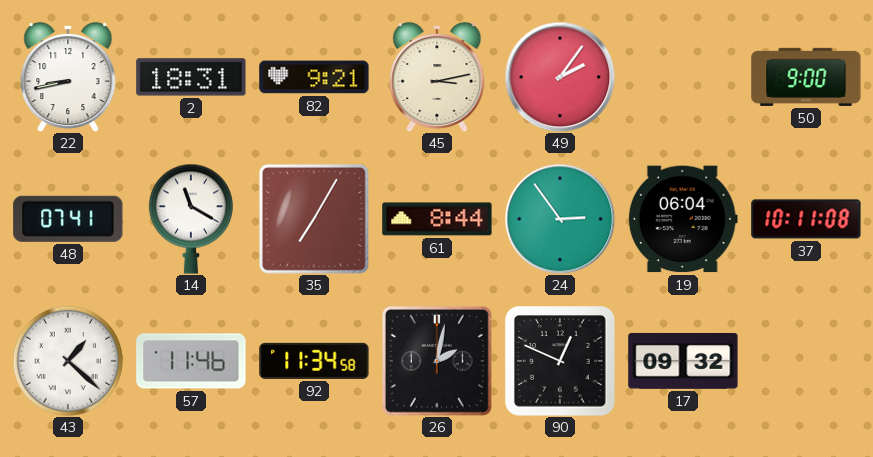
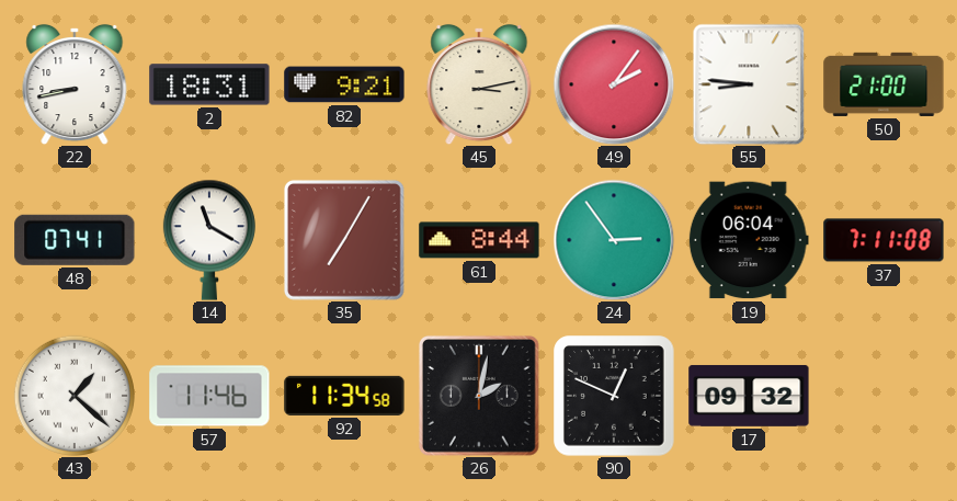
55: none -> 8:46 (749, 84)
50: 9:00 -> 21:00 (884, 84)
37: 10:11 -> 7:11 (884, 240)
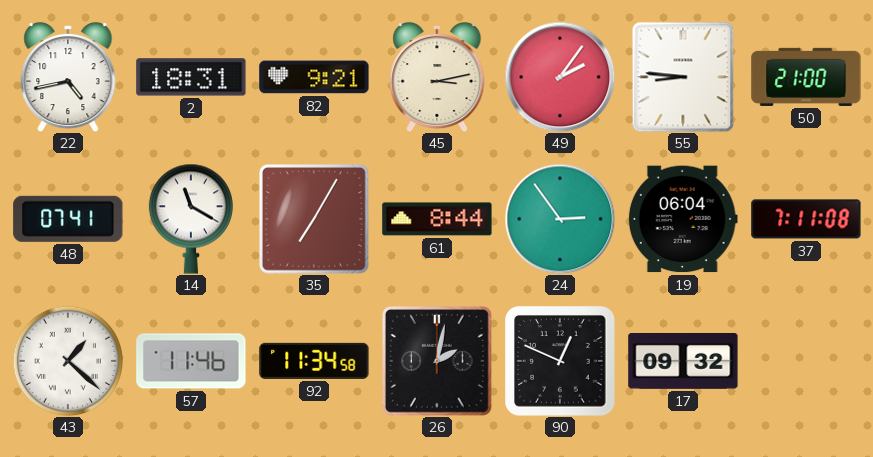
22: 8:43 -> 4:43 (68, 77)
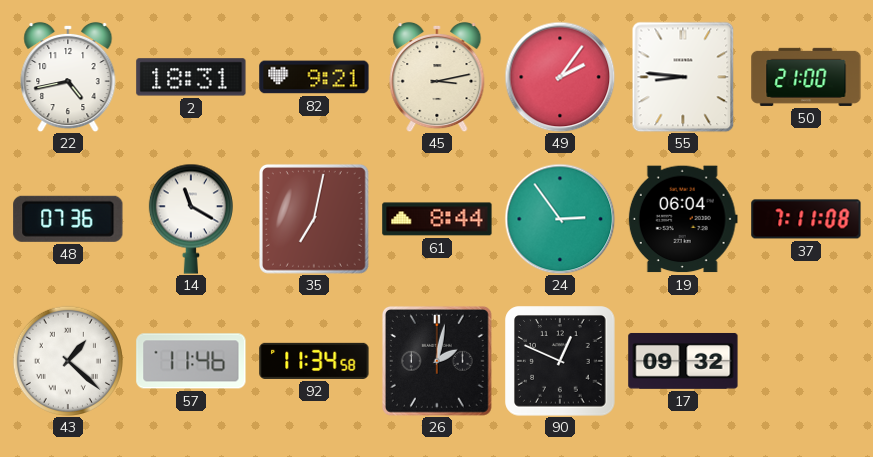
48: 07:41 -> 07:36 (68, 219)
35: 7:05 -> 7:02 (314, 219)
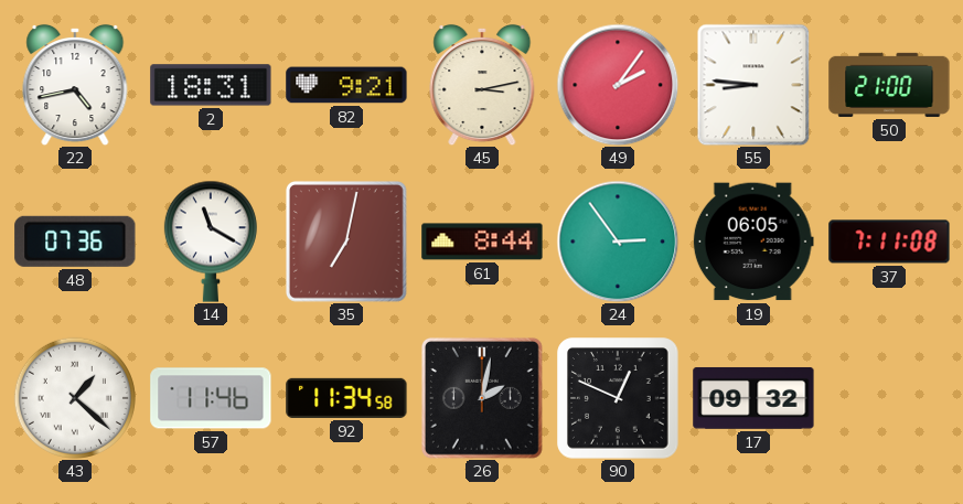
19: 06:04 -> 06:05 (753, 242)
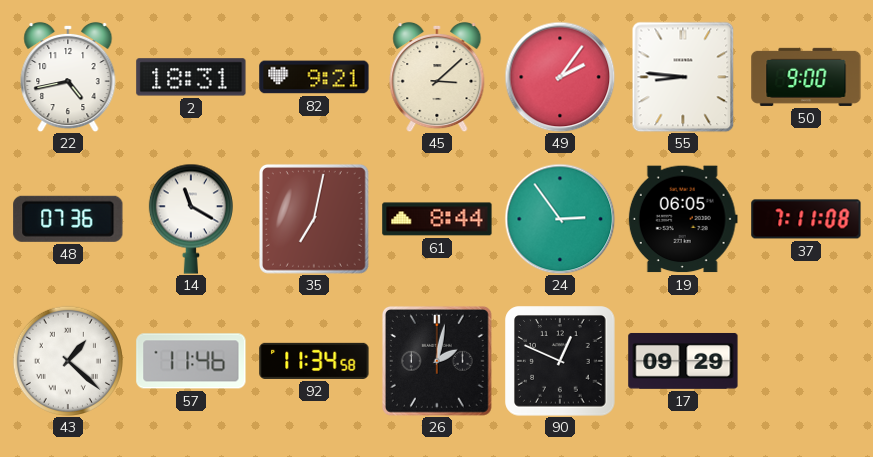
45: 3:13 -> 3:08 (437, 77)
50: 21:00 -> 9:00 (806, 77)
17: 09:32 -> 09:29 (683, 361)
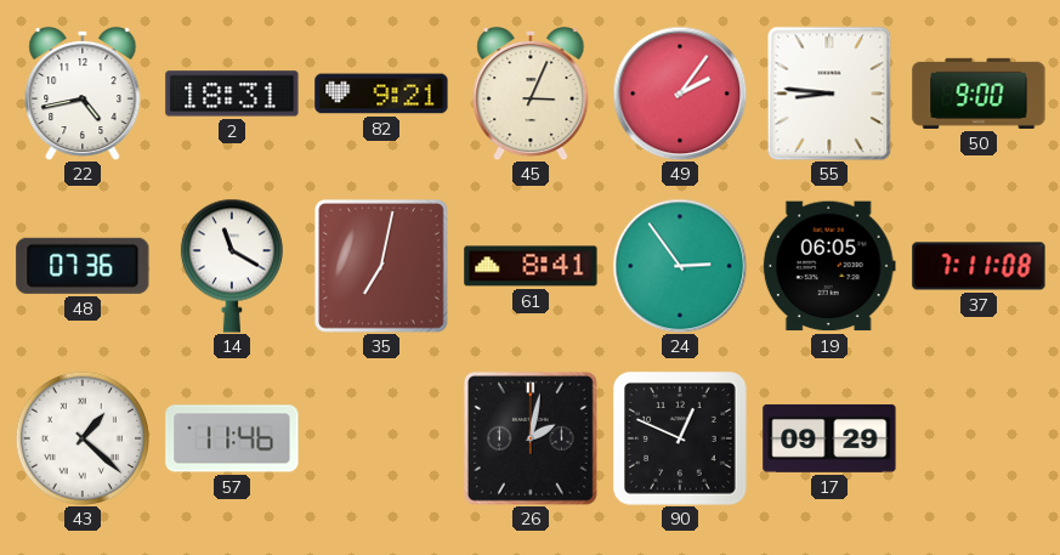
45: 3:08 -> 3:04 (531, 94)
61: 8:44 -> 8:41 (531, 266)
92: 11:34 -> none (314, 361)
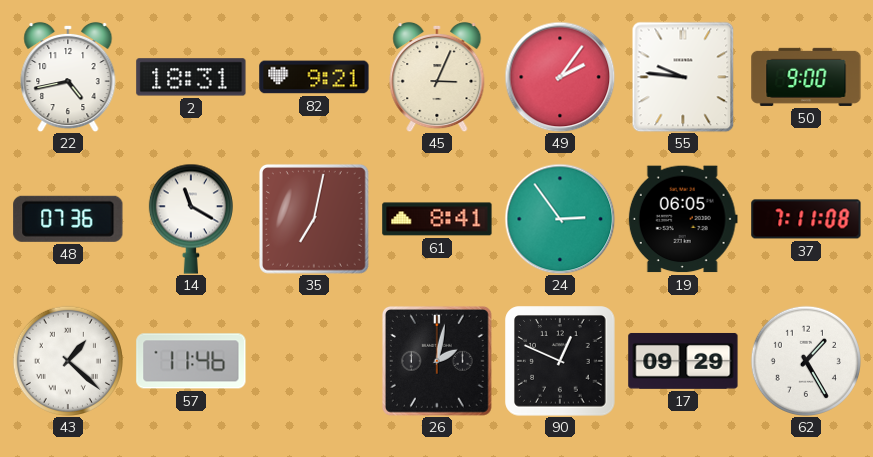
55: 8:46 -> 9:46 (683, 77)
62: none -> 1:25 (806, 361)
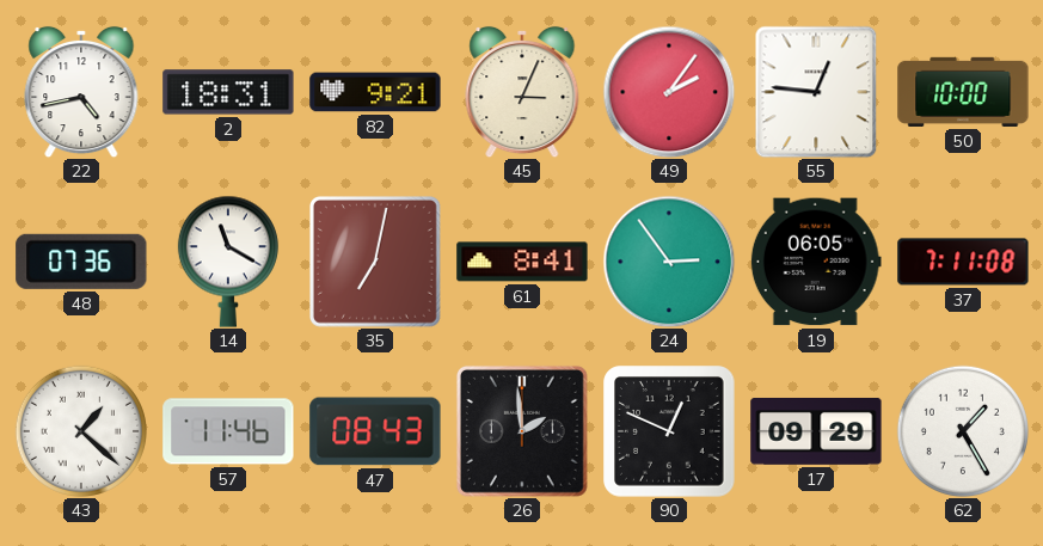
55: 9:46 -> 12:46 (816, 92)
50: 9:00 -> 10:00 (963, 92)
47: none -> 08:43 (375, 431)
26: 2:02 -> 1:59 (522, 431)
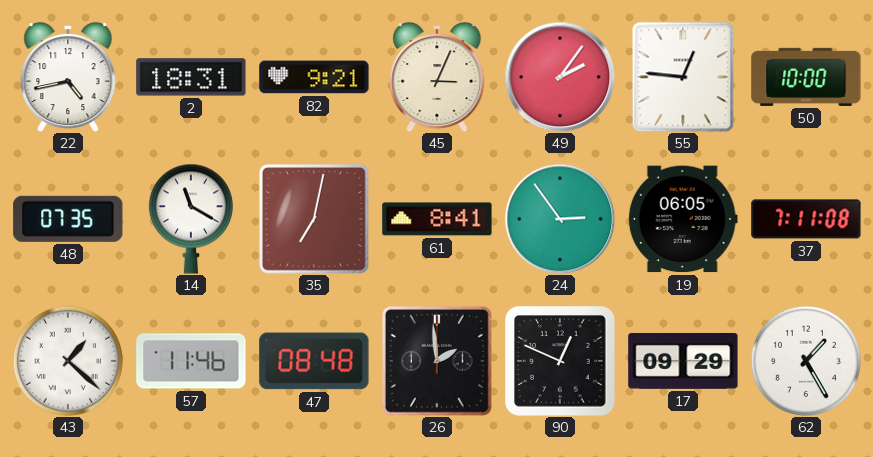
48: 07:36 -> 07:35 (68, 219)
47: 08:43 -> 08:48 (314, 361)
